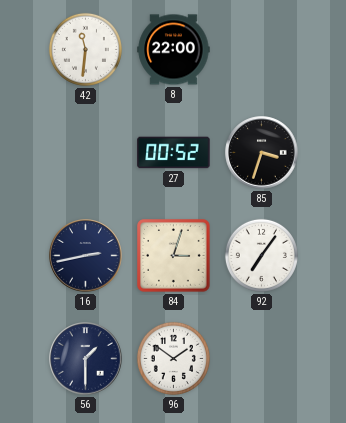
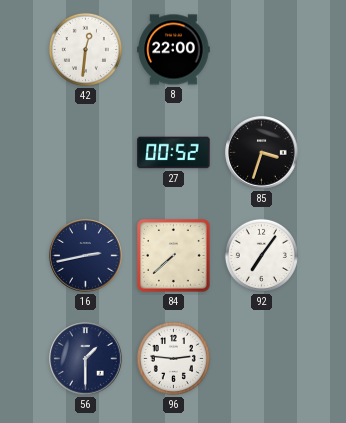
42: 11:31 -> 12:31 (85, 49)
84: 3:03 -> 7:38 (174, 256)
96: 1:51 -> 2:46 (173, 358)
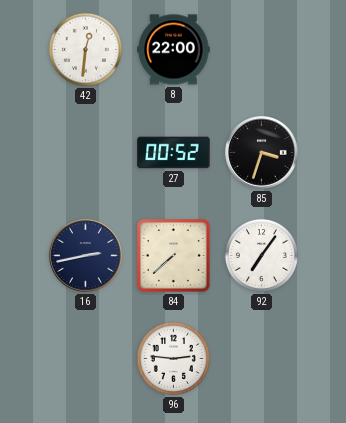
56: 1:30 -> none (86, 359)
